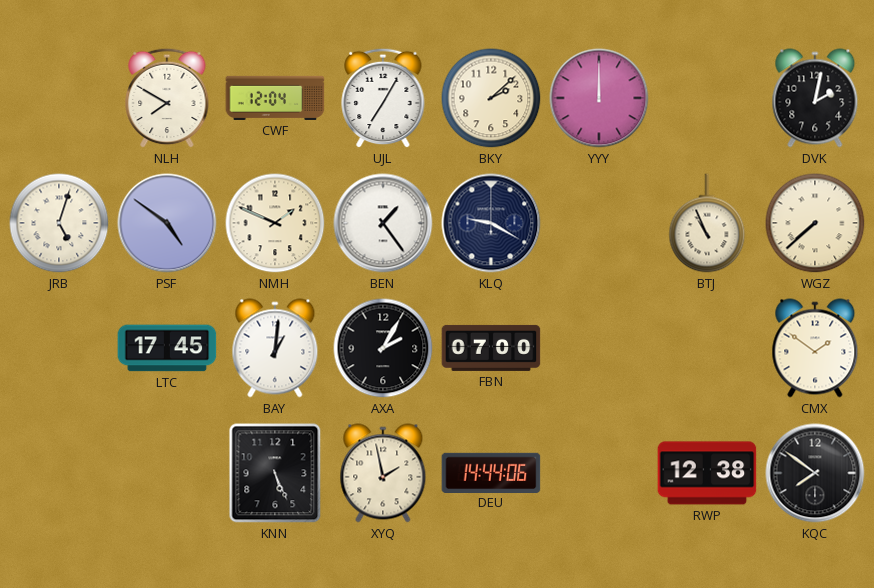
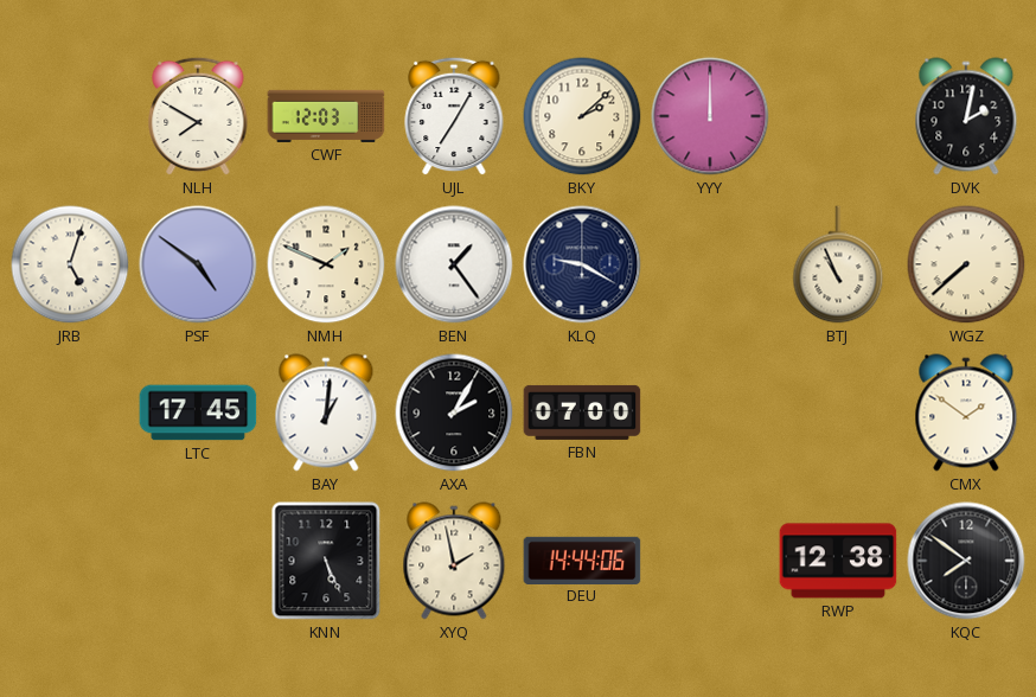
CWF: 12:04 -> 12:03 (326, 116)
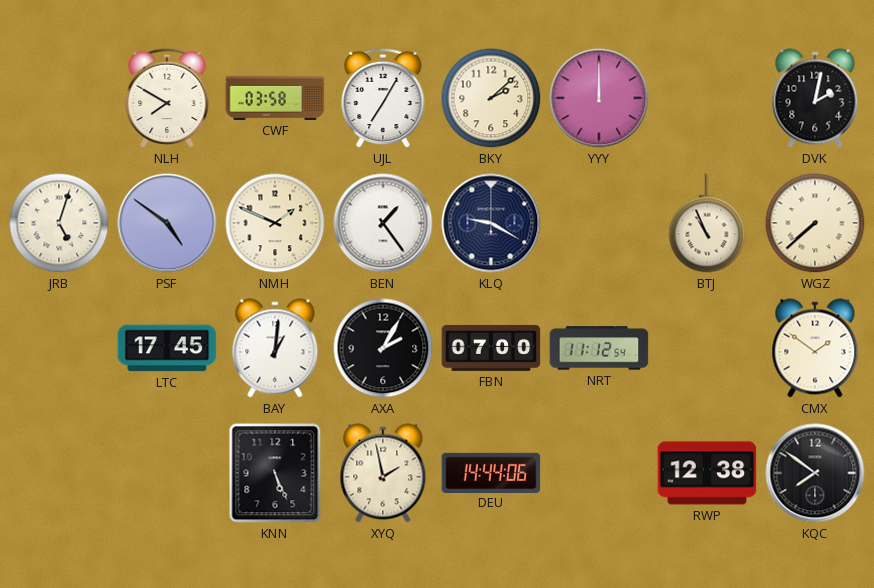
CWF: 12:03 -> 03:58 (275, 98)
NRT: none -> 11:12 (599, 348)
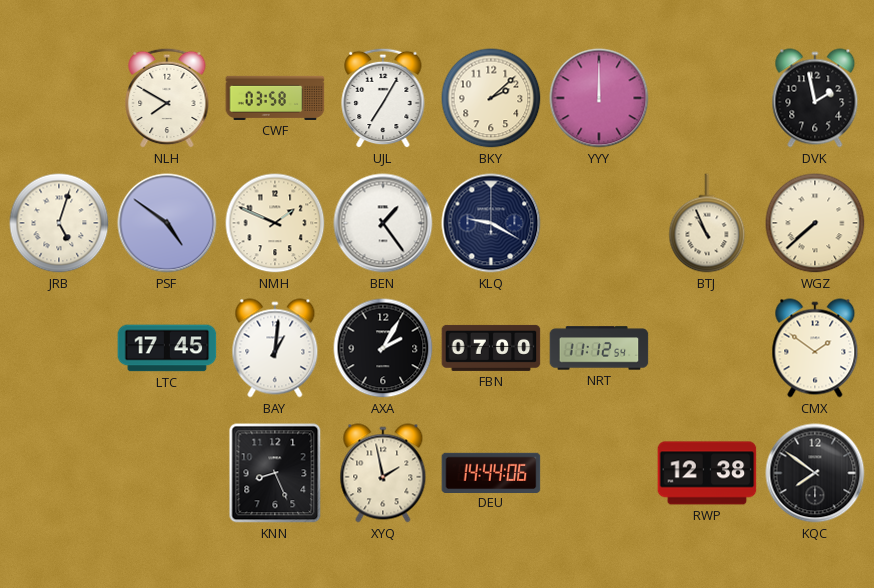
DVK: 2:02 -> 1:58 (815, 98)
KNN: 5:26 -> 8:26 (275, 473)
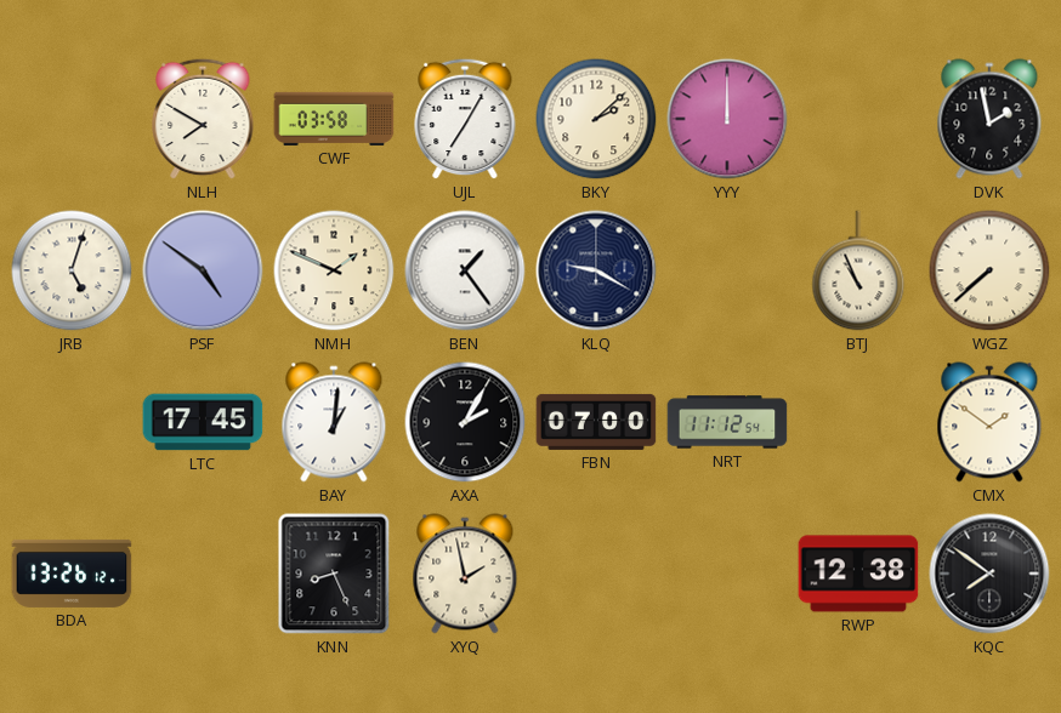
BDA: none -> 13:26 (72, 574)
DEU: 14:44 -> none (491, 472)
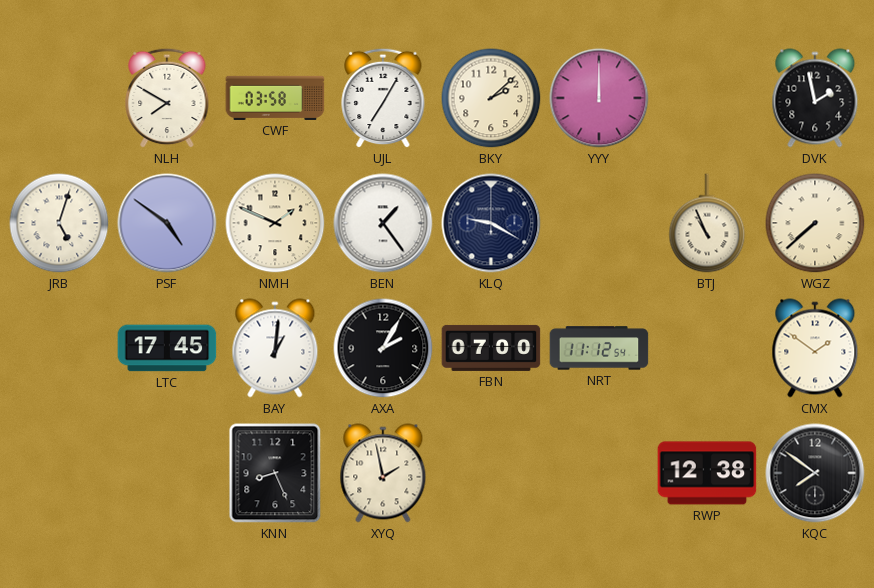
BDA: 13:26 -> none (72, 574)
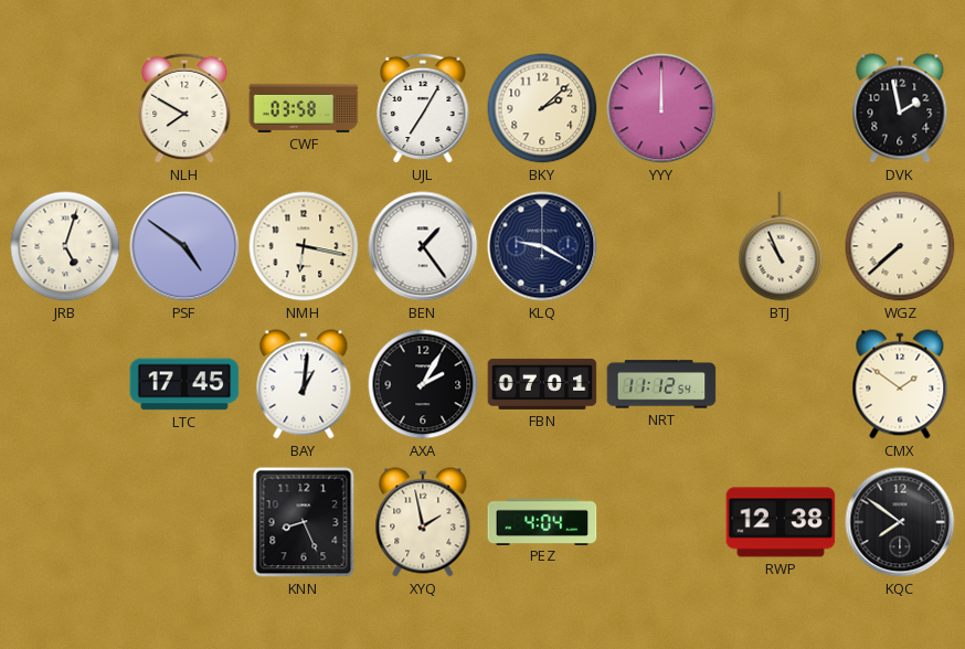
NMH: 1:49 -> 6:17 (304, 246)
FBN: 07:00 -> 07:01 (542, 384)
PEZ: none -> 4:04 (542, 521)
